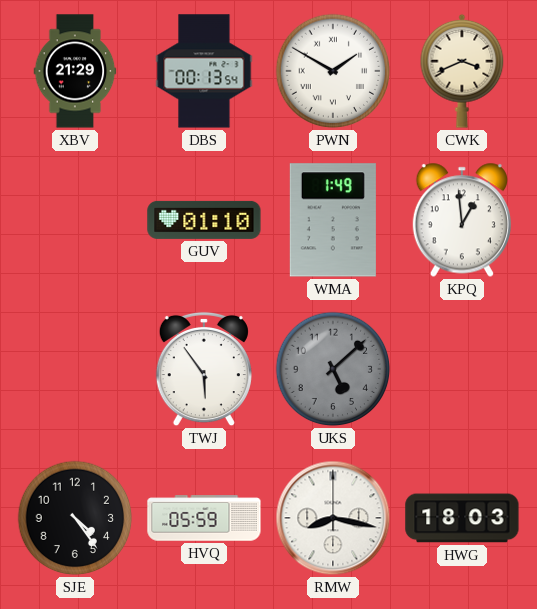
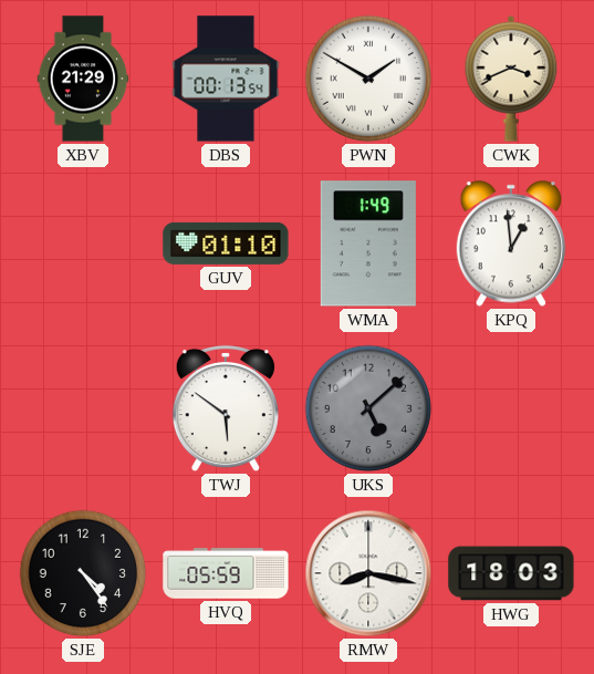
TWJ: 5:54 -> 5:51 (226, 408)
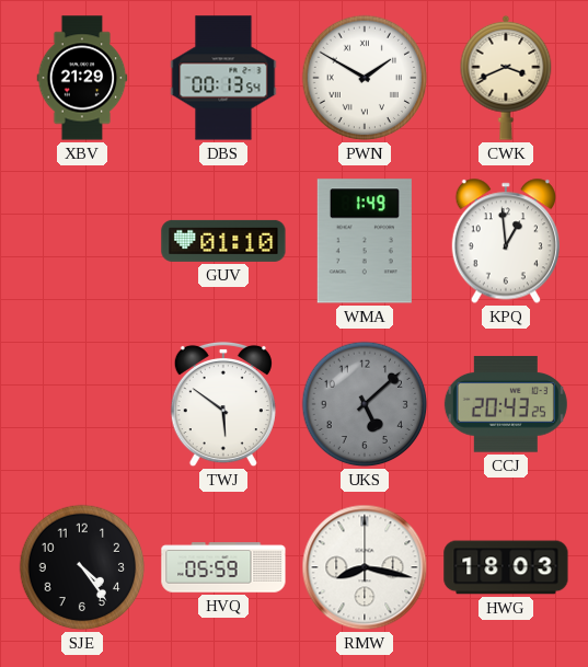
CCJ: none -> 20:43 (506, 404)
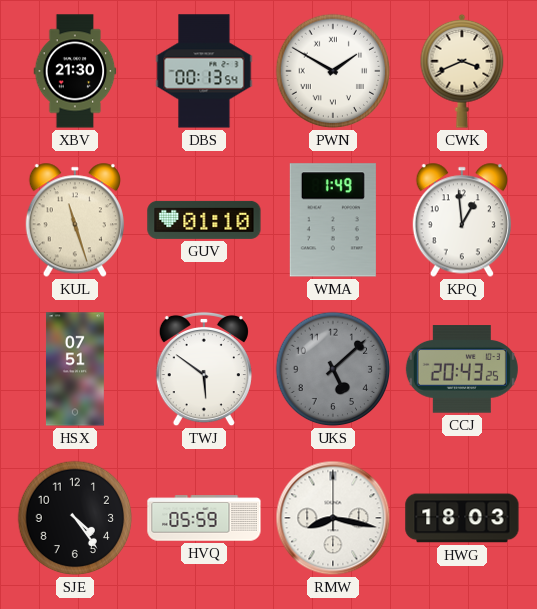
XBV: 21:29 -> 21:30 (75, 71)
KUL: none -> 11:27 (75, 220)
HSX: none -> 07:51 (75, 369)
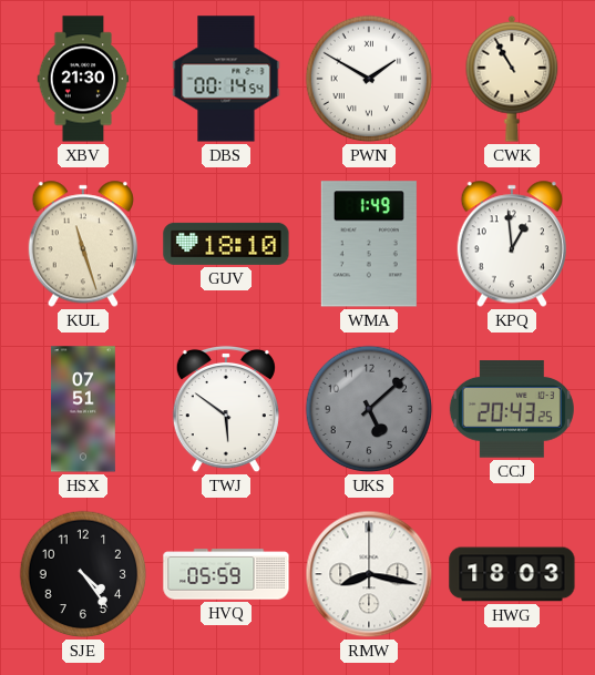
DBS: 00:13 -> 00:14 (226, 79)
CWK: 3:41 -> 10:55 (512, 79)
GUV: 01:10 -> 18:10 (226, 244)
